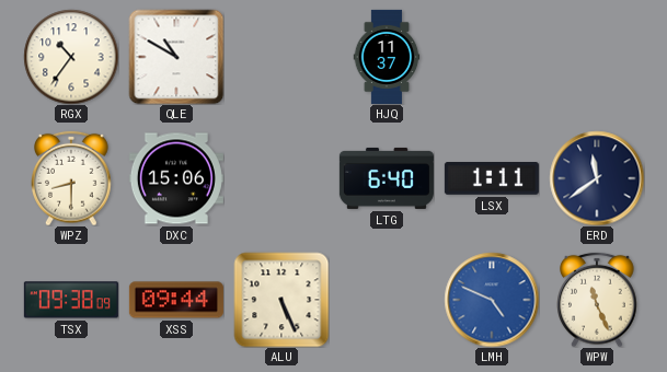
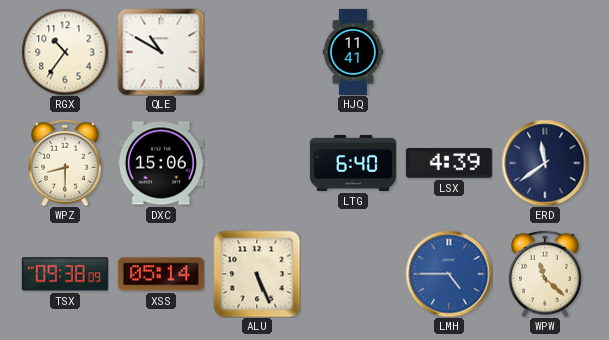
HJQ: 11:37 -> 11:41 (353, 52)
LSX: 1:11 -> 4:39 (449, 164)
XSS: 09:44 -> 05:14 (161, 274)
LMH: 4:49 -> 4:45 (449, 274)
WPW: 11:26 -> 11:22 (545, 274)
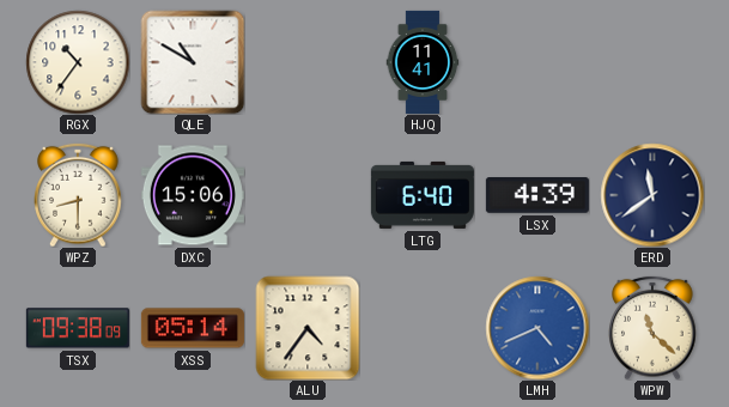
ALU: 5:26 -> 4:36 (308, 328)
LMH: 4:45 -> 4:41 (537, 328)
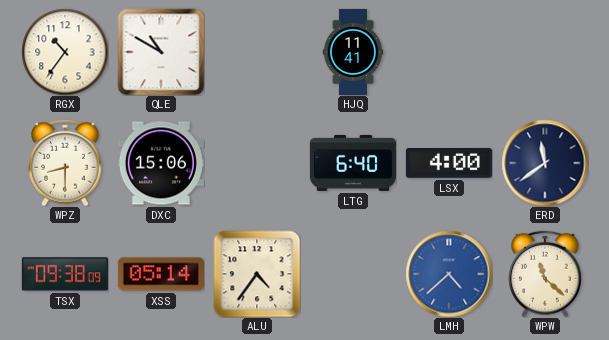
LSX: 4:39 -> 4:00 (449, 164)
LMH: 4:41 -> 4:38 (449, 274)
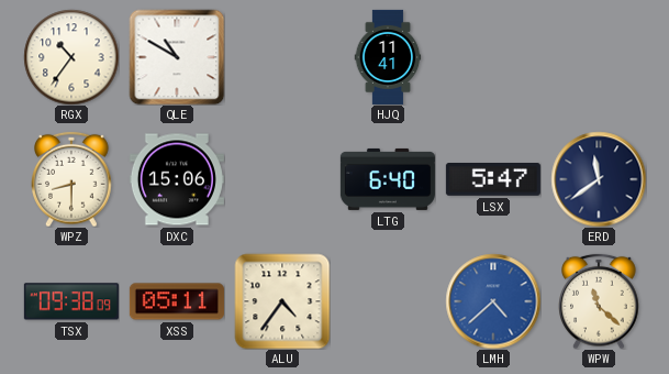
LSX: 4:00 -> 5:47 (493, 180)
XSS: 05:14 -> 05:11 (177, 301)
